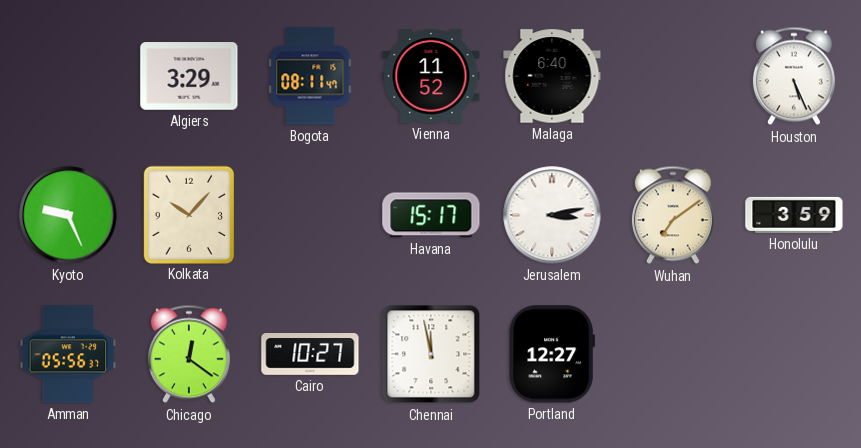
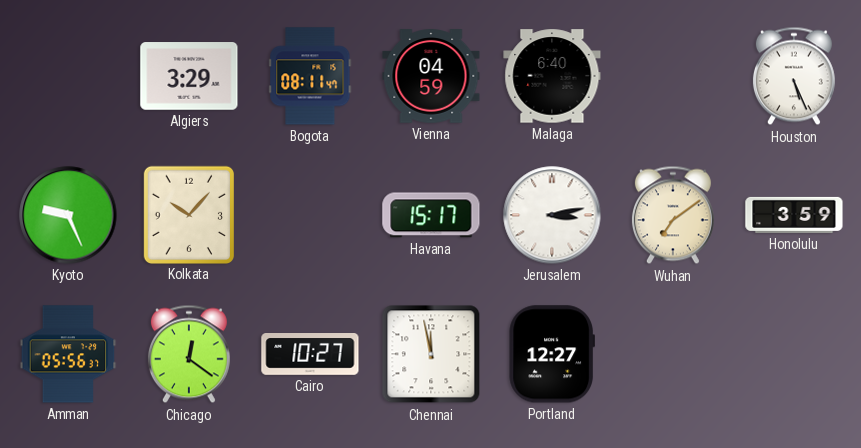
Vienna: 11:52 -> 04:59 (431, 76)
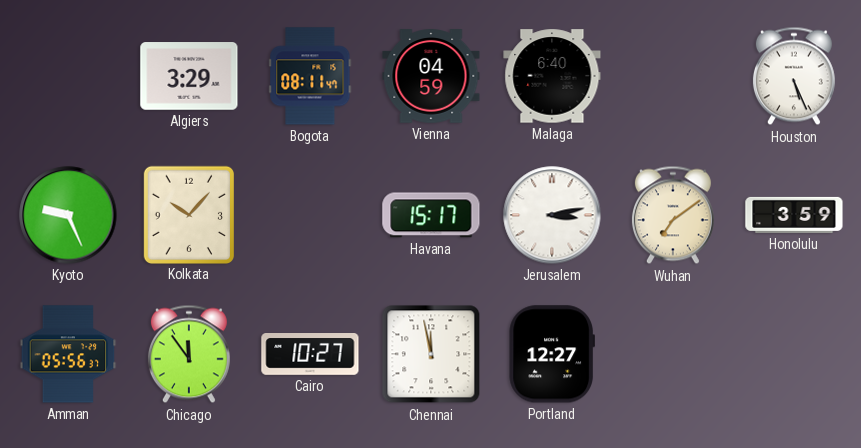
Chicago: 12:21 -> 11:54 (189, 354)
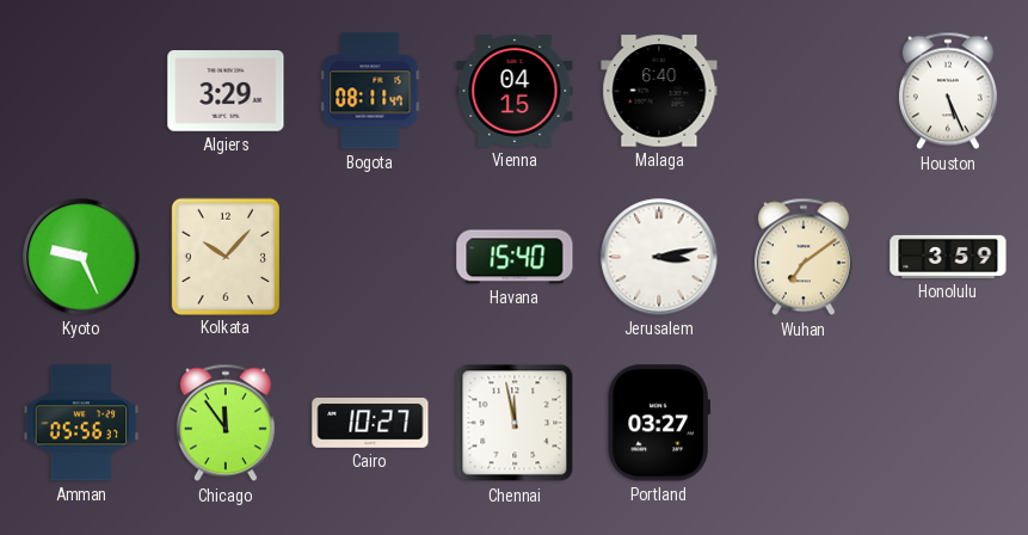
Vienna: 04:59 -> 04:15 (515, 91)
Havana: 15:17 -> 15:40 (515, 257)
Portland: 12:27 -> 03:27 (658, 423)
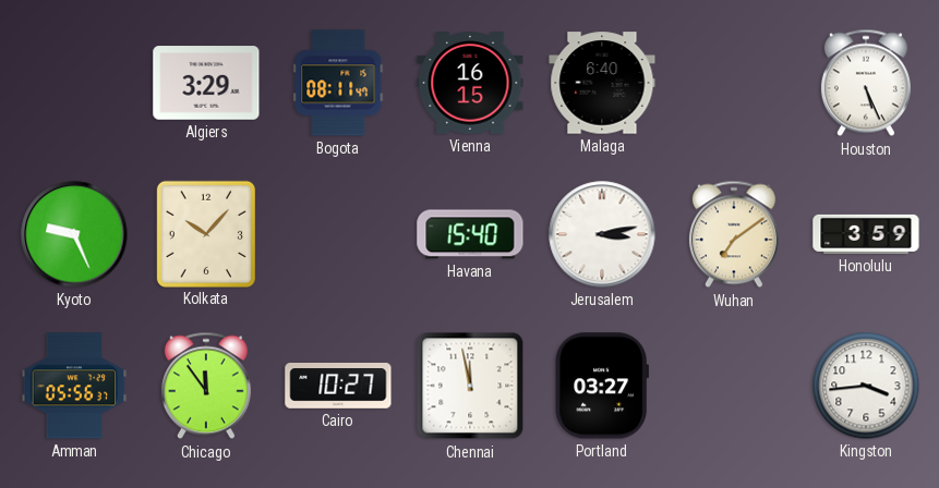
Vienna: 04:15 -> 16:15 (470, 83)
Kingston: none -> 3:44 (866, 386)
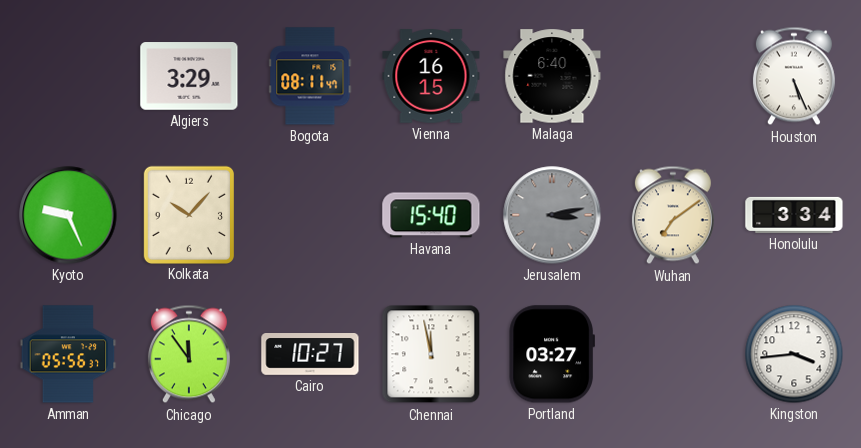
Jerusalem dial: white -> grey (552, 215)
Honolulu: 3:59 -> 3:34 (794, 215)
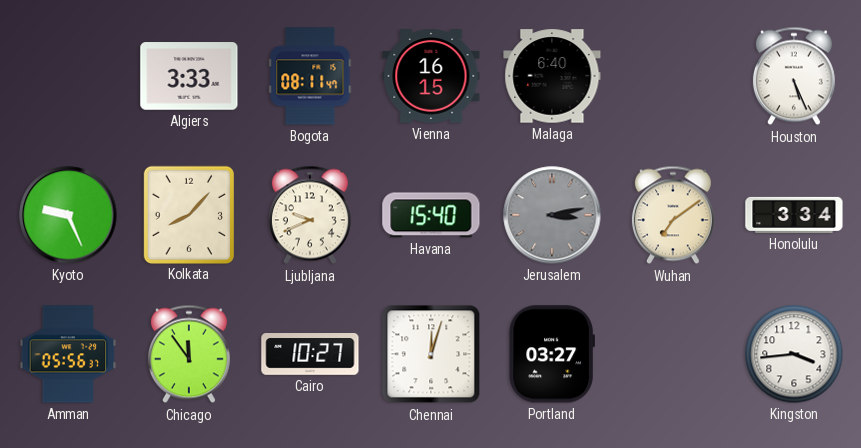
Algiers: 3:29 -> 3:33 (189, 76)
Kolkata: 10:07 -> 8:07 (189, 214)
Ljubljana: none -> 9:41 (310, 215)
Chennai: 11:58 -> 12:03 (431, 354)
